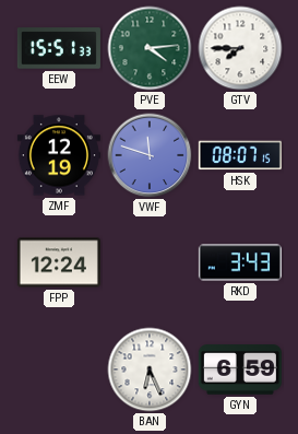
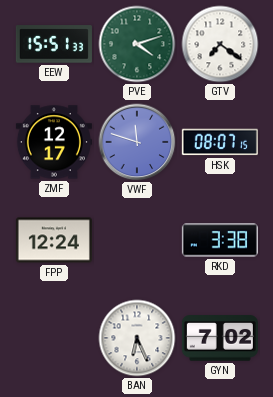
PVE: 4:14 -> 4:12 (137, 44)
GTV: 7:45 -> 7:21 (220, 44)
ZMF: 12:19 -> 12:17 (54, 142)
RKD: 3:43 -> 3:38 (220, 240)
GYN: 6:59 -> 7:02 (220, 338)
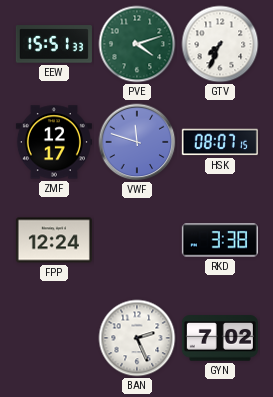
GTV: 7:21 -> 7:34 (220, 44)
BAN: 6:26 -> 2:26 (137, 338)
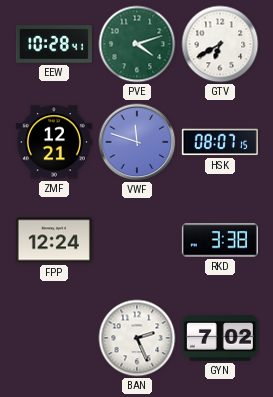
EEW: 15:51 -> 10:28 (54, 44)
GTV: 7:34 -> 6:40 (220, 44)
ZMF: 12:17 -> 12:21 (54, 142)
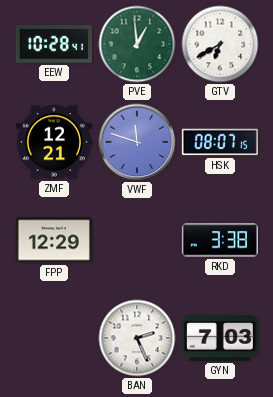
PVE: 4:12 -> 12:59 (137, 44)
FPP: 12:24 -> 12:29 (54, 240)
GYN: 7:02 -> 7:03 (220, 338)
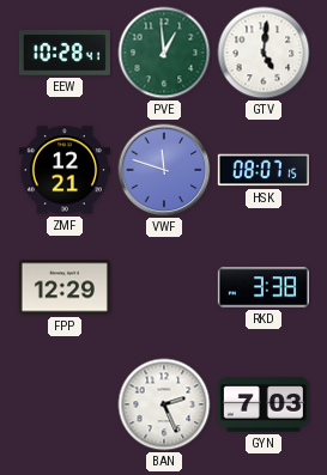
GTV: 6:40 -> 5:01 (264, 53)
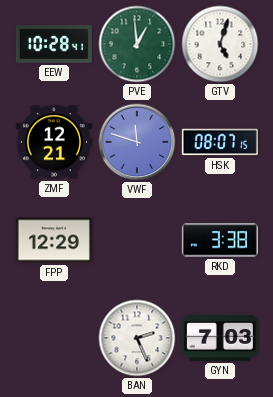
GTV: 5:01 -> 5:03 (220, 44)
